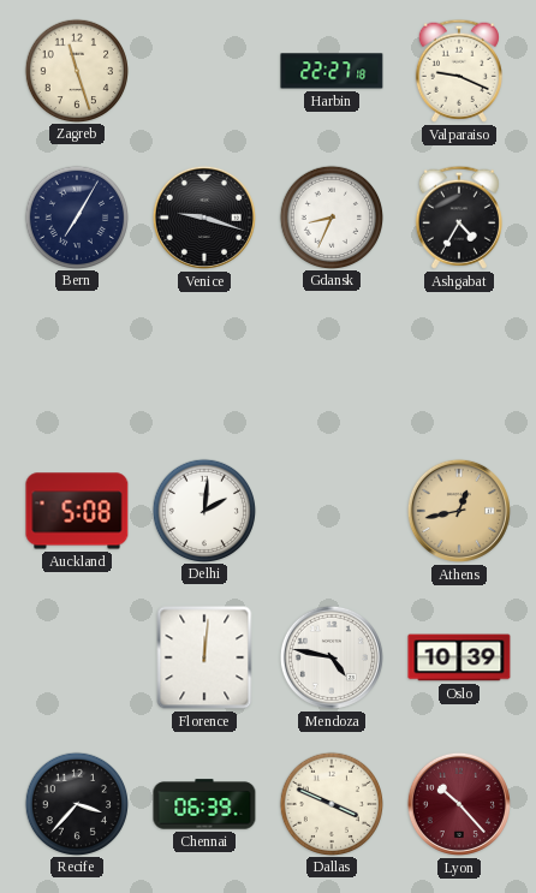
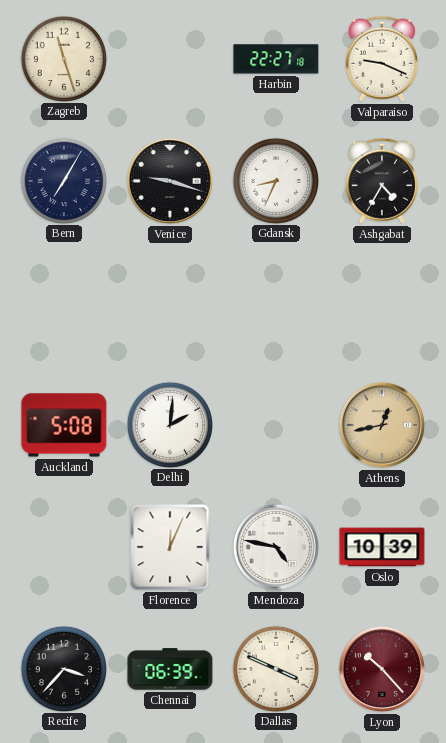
Florence: 12:01 -> 12:04 (170, 547)
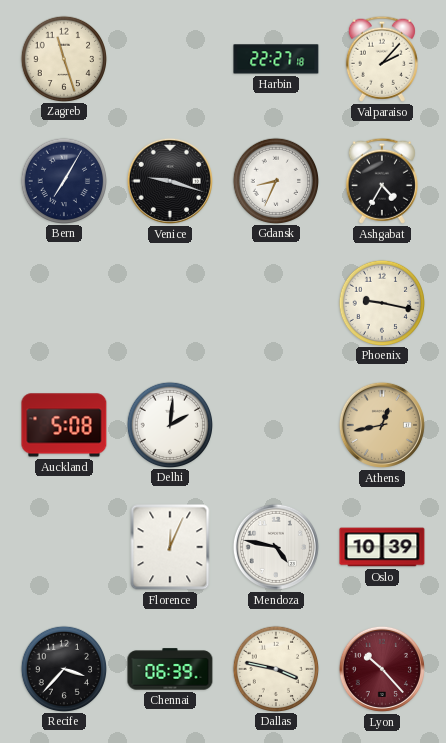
Valparaiso: 9:19 -> 2:07 (382, 59)
Phoenix: none -> 9:17 (381, 302)
Dallas: 3:49 -> 3:47 (275, 668)
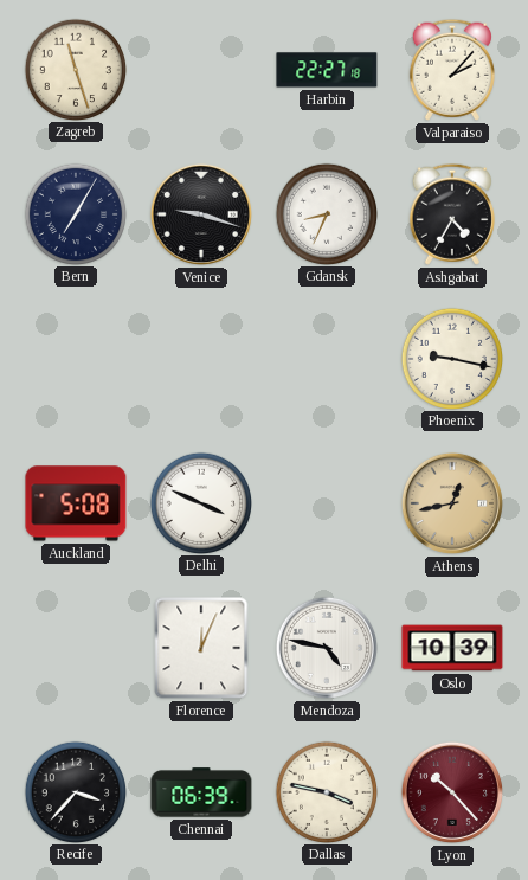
Delhi: 2:01 -> 3:49 (200, 502)
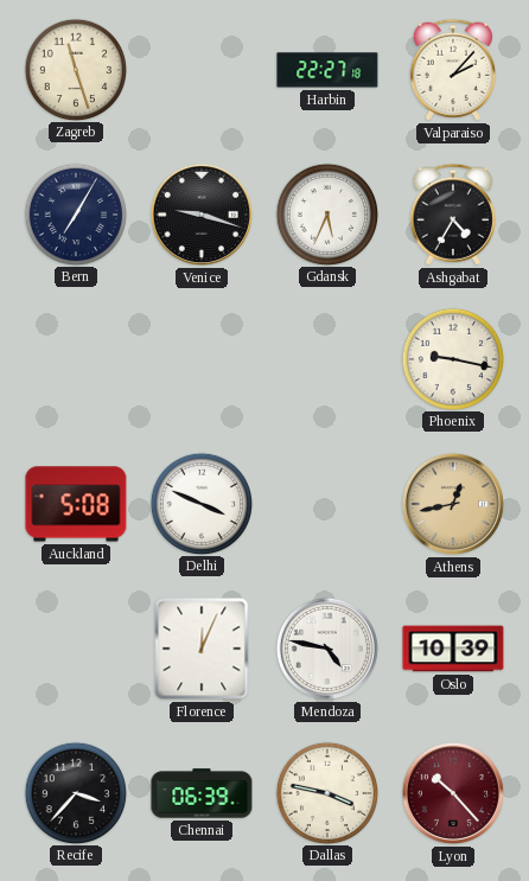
Gdansk: 8:34 -> 5:34 (326, 213)
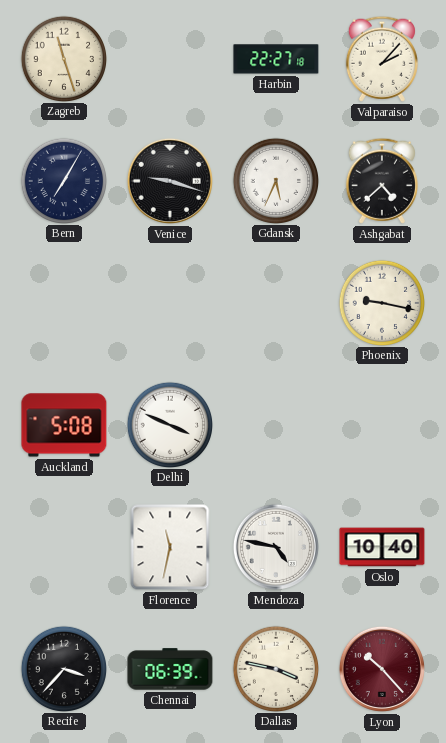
Ashgabat: 4:35 -> 4:38 (382, 181)
Athens: 12:43 -> none (453, 504)
Florence: 12:04 -> 11:32 (170, 547)
Oslo: 10:39 -> 10:40 (382, 547)
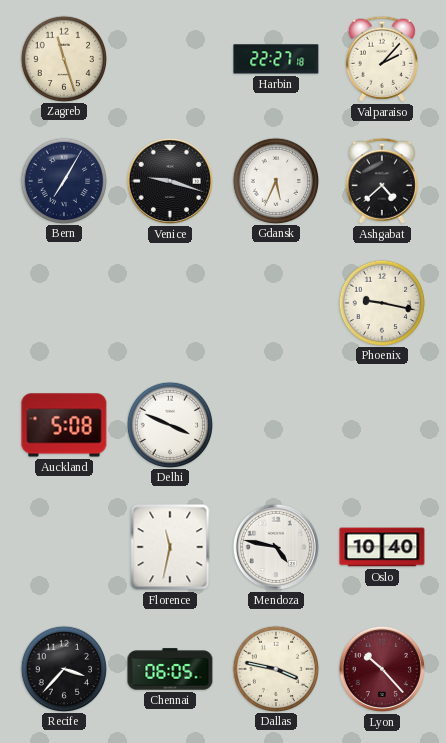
Chennai: 06:39 -> 06:05 (170, 669)
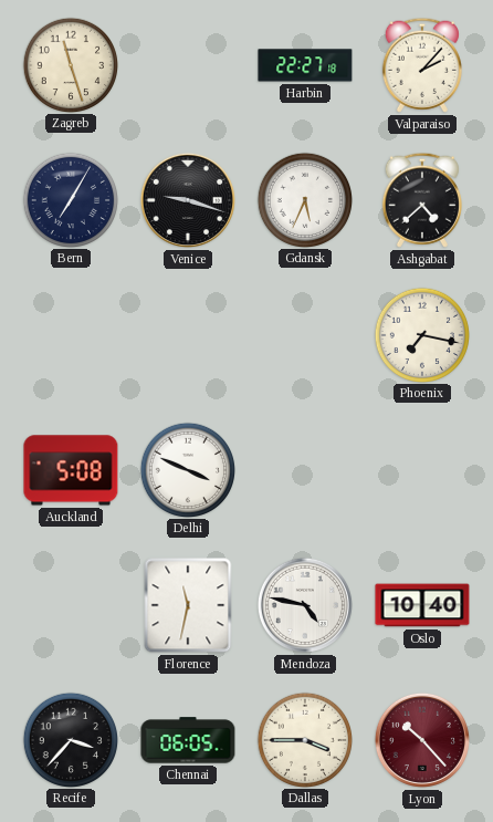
Phoenix: 9:17 -> 7:17 (421, 334)
Dallas: 3:47 -> 3:45 (304, 739)
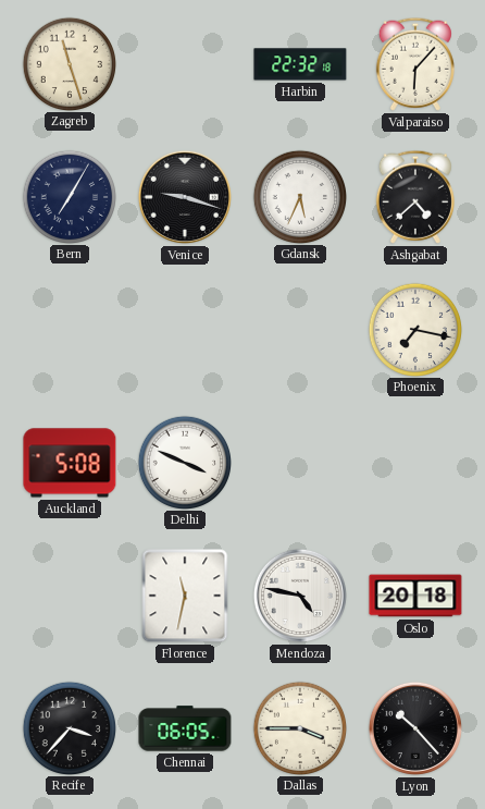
Harbin: 22:27 -> 22:32 (300, 64)
Valparaiso: 2:07 -> 6:07 (415, 64)
Oslo: 10:40 -> 20:18 (415, 596)
Lyon dial: burgundy -> black (415, 728)
